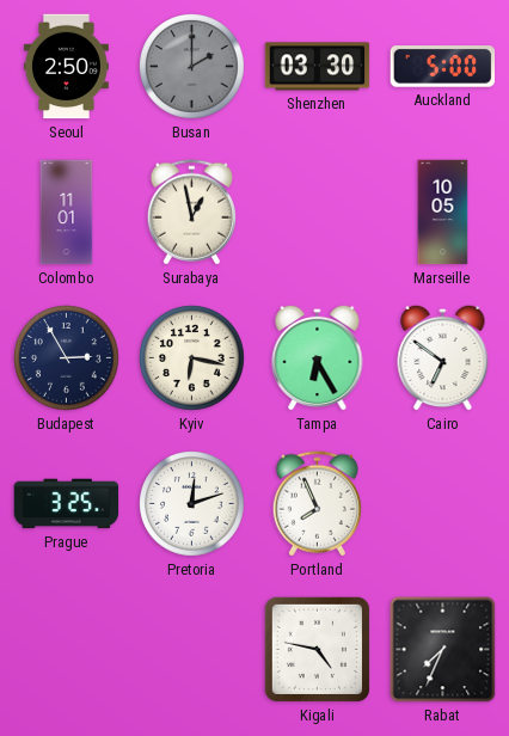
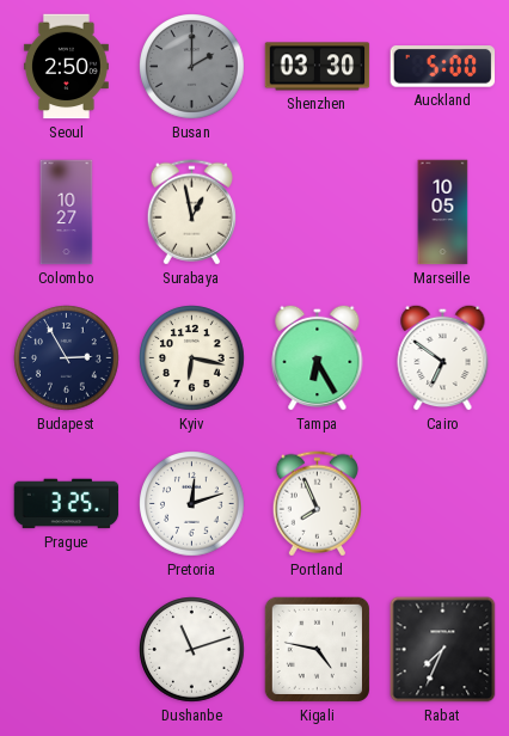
Colombo: 11:01 -> 10:27 (67, 213)
Dushanbe: none -> 11:12 (192, 650)
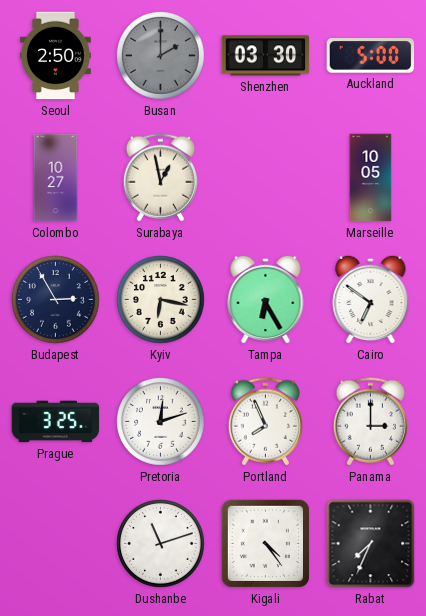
Panama: none -> 3:00 (370, 422)
Kigali: 4:47 -> 4:24 (265, 543)
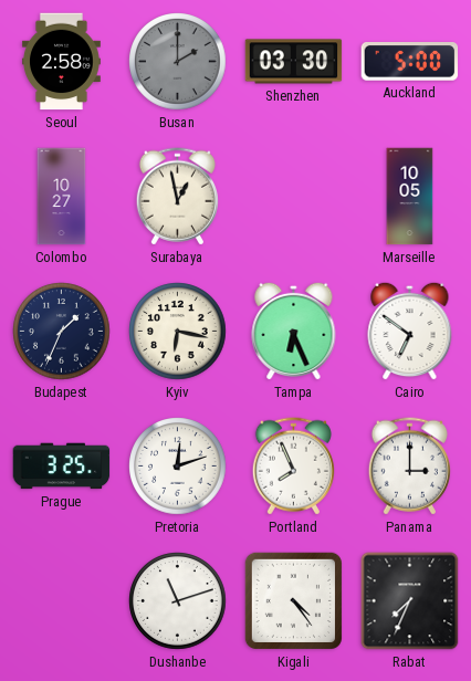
Seoul: 2:50 -> 2:58 (61, 62)
Budapest: 2:55 -> 1:34 (62, 332)
Tampa: 6:25 -> 6:26 (294, 331)
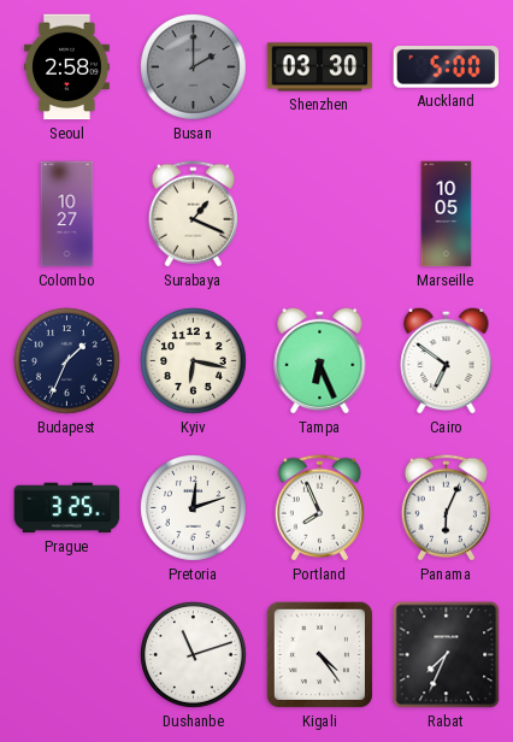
Surabaya: 12:58 -> 1:19 (193, 214)
Panama: 3:00 -> 6:04 (446, 508)
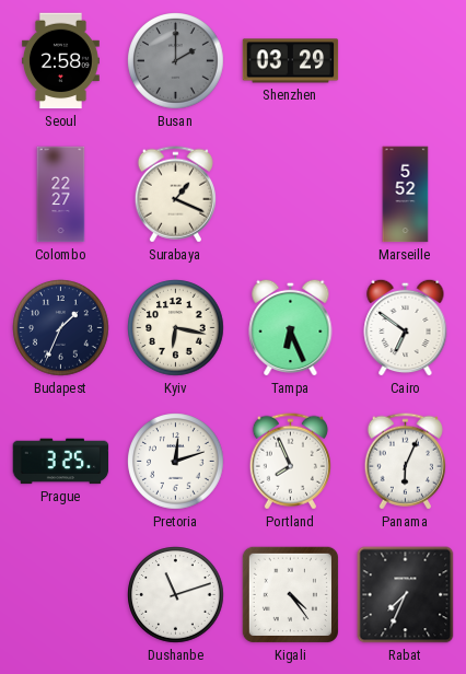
Shenzhen: 03:30 -> 03:29 (291, 61)
Auckland: 5:00 -> none (447, 67)
Colombo: 10:27 -> 22:27 (61, 195)
Marseille: 10:05 -> 5:52 (406, 195)
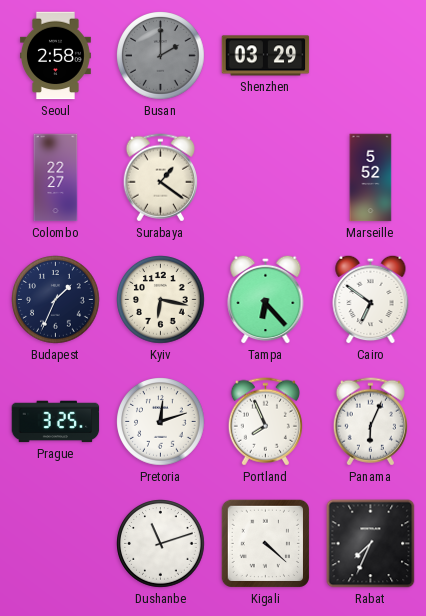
Surabaya: 1:19 -> 1:21 (160, 178)
Tampa: 6:26 -> 6:23 (266, 299)
Kigali: 4:24 -> 4:22 (265, 543)
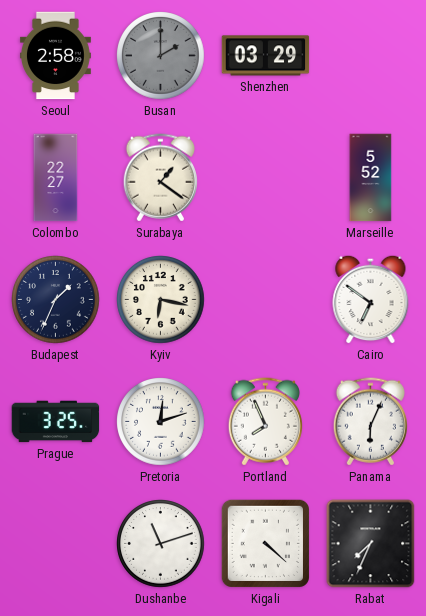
Tampa: 6:23 -> none (266, 299)
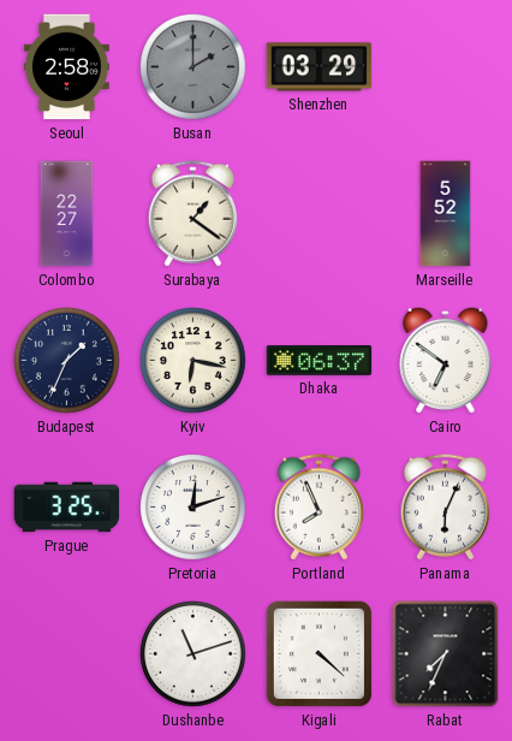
Dhaka: none -> 06:37 (320, 361)
